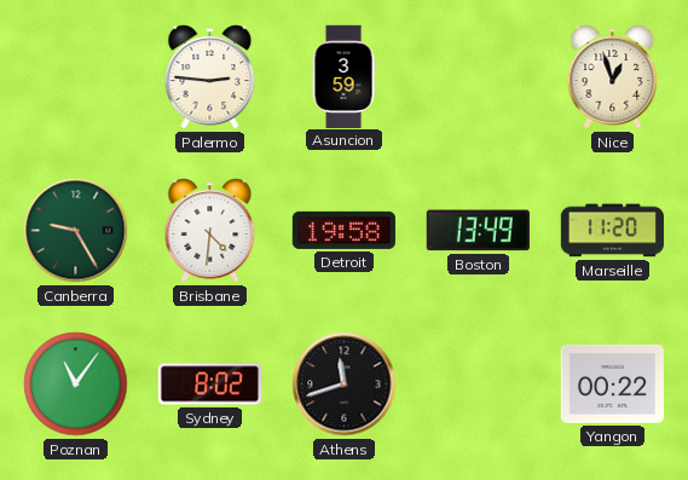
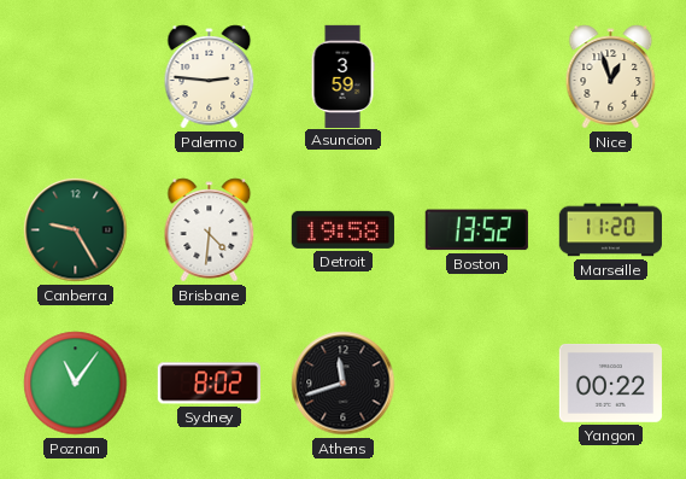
Boston: 13:49 -> 13:52 (476, 230)
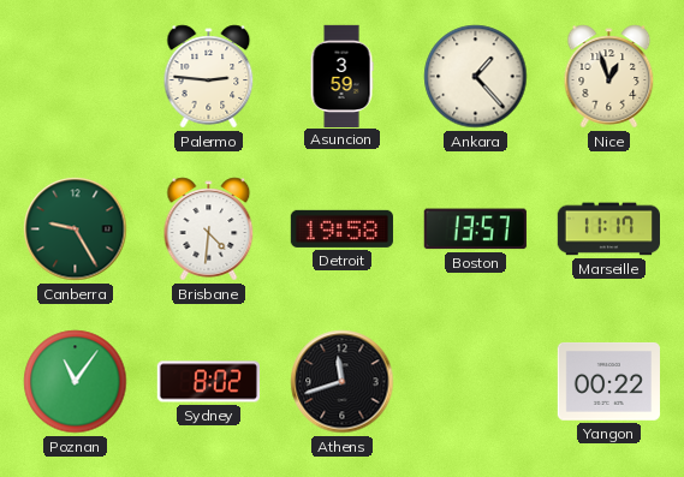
Ankara: none -> 1:23 (476, 77)
Boston: 13:52 -> 13:57 (475, 229)
Marseille: 11:20 -> 11:17 (608, 229)
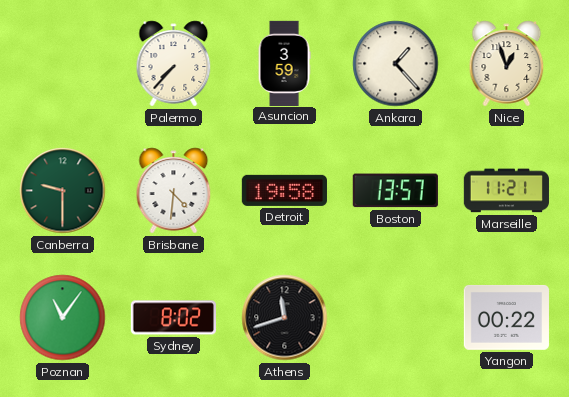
Palermo: 2:46 -> 7:37 (174, 64)
Canberra: 9:25 -> 9:30 (63, 191)
Marseille: 11:17 -> 11:21 (506, 191)
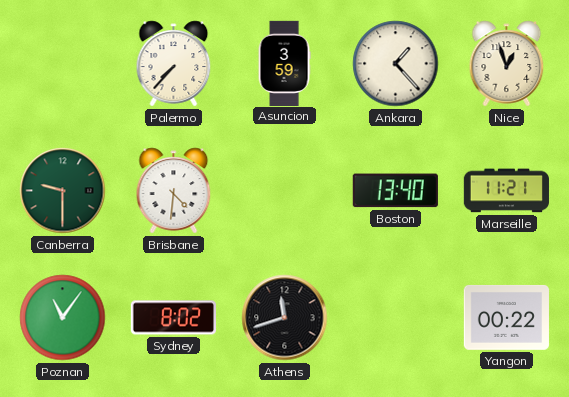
Detroit: 19:58 -> none (284, 190)
Boston: 13:57 -> 13:40 (395, 191)
